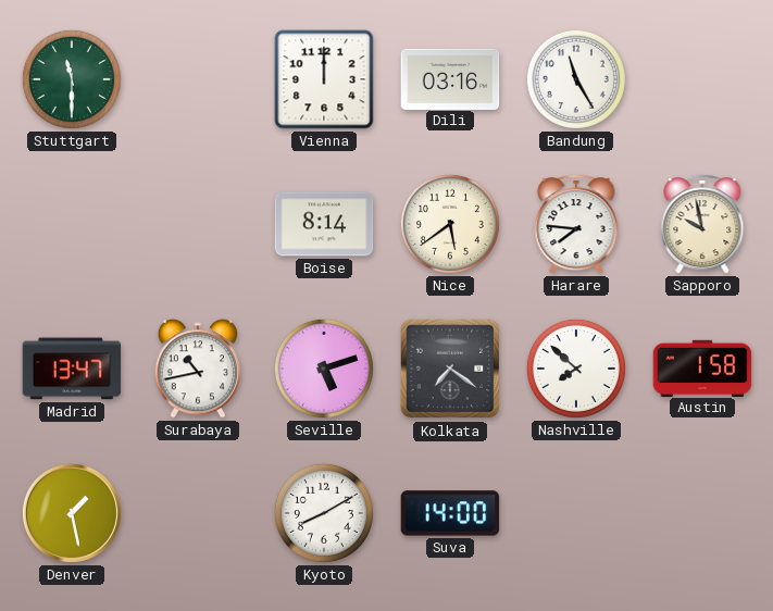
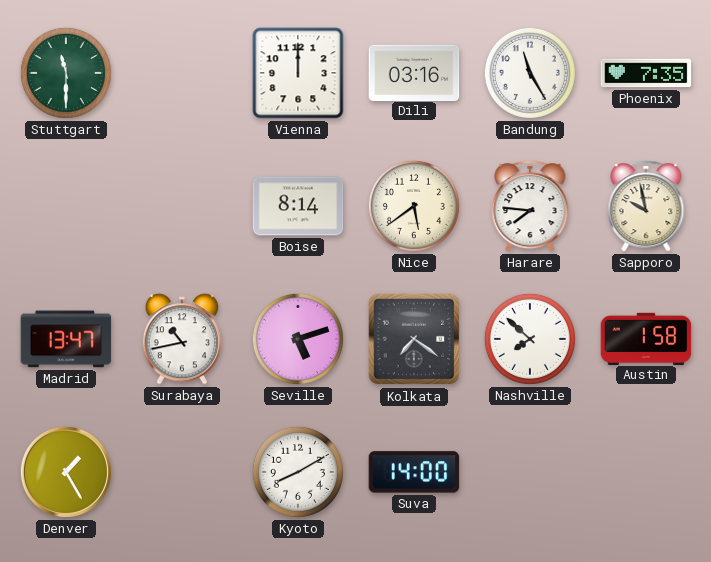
Phoenix: none -> 7:35 (646, 73)
Denver: 1:28 -> 1:25 (66, 472)
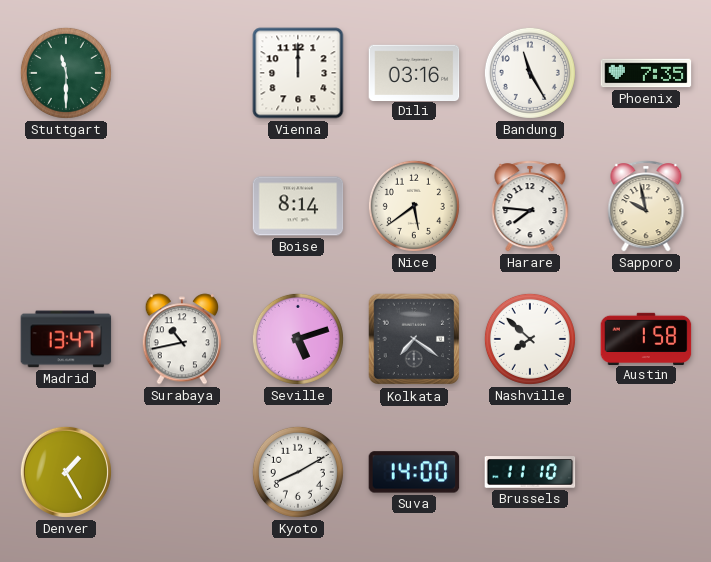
Brussels: none -> 11:10 (530, 472)
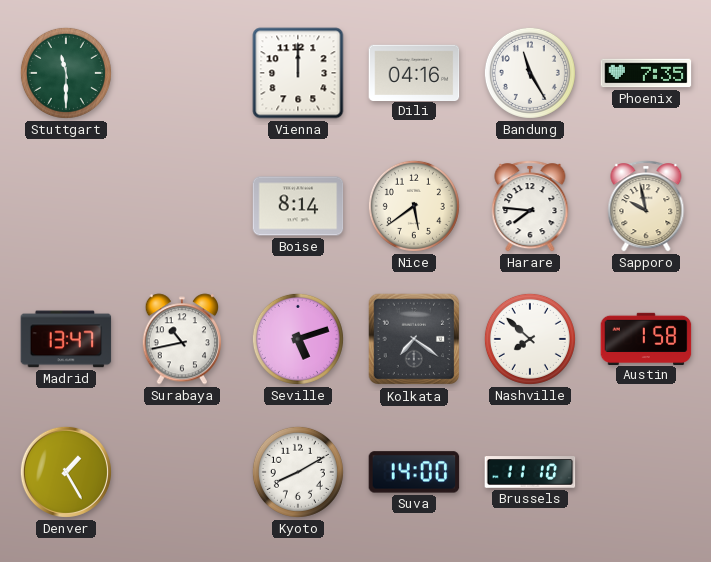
Dili: 03:16 -> 04:16 (414, 72)
